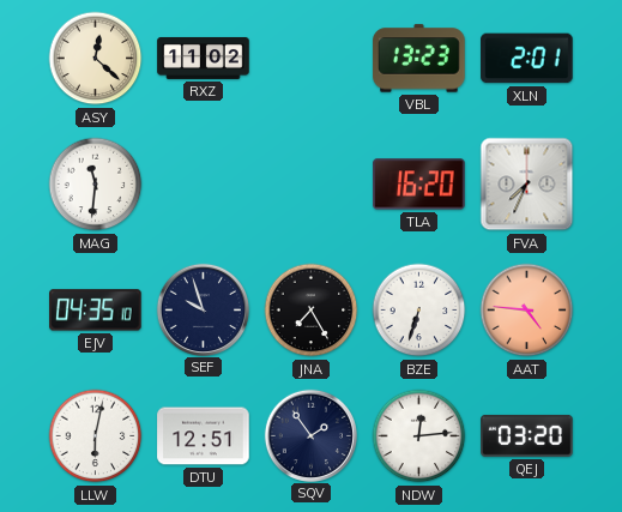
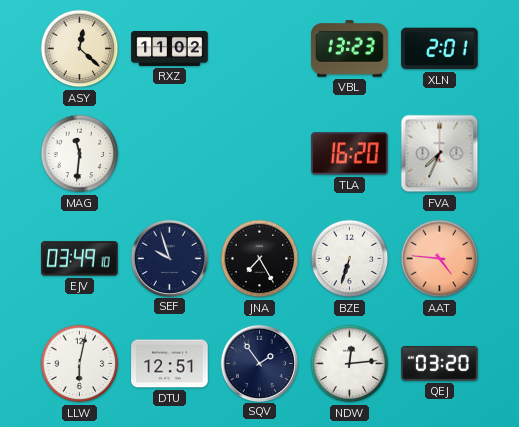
EJV: 04:35 -> 03:49 (80, 259)
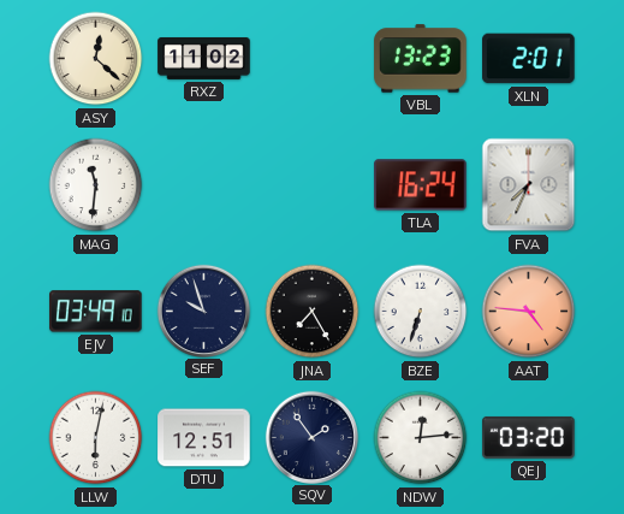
TLA: 16:20 -> 16:24 (421, 185)
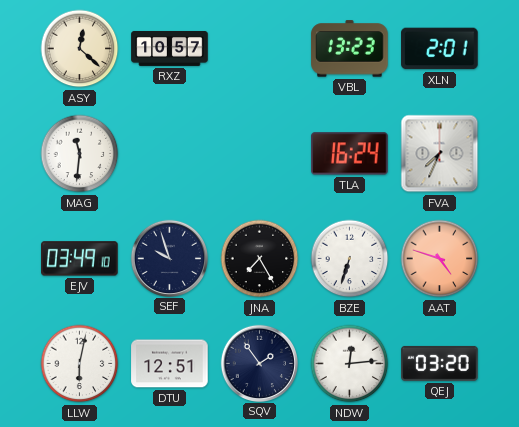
RXZ: 11:02 -> 10:57 (170, 48)
AAT: 4:46 -> 4:48 (440, 259)
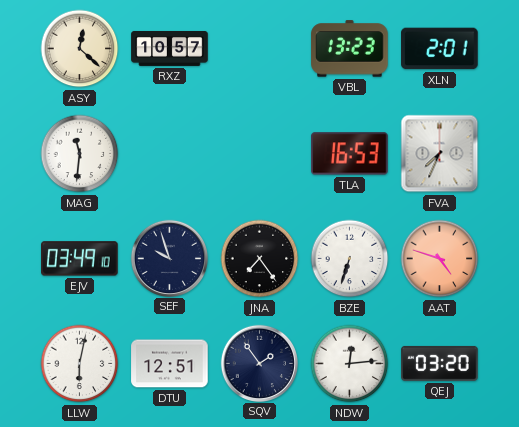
TLA: 16:24 -> 16:53 (350, 154)
JNA: 7:25 -> 7:24 (260, 259)
